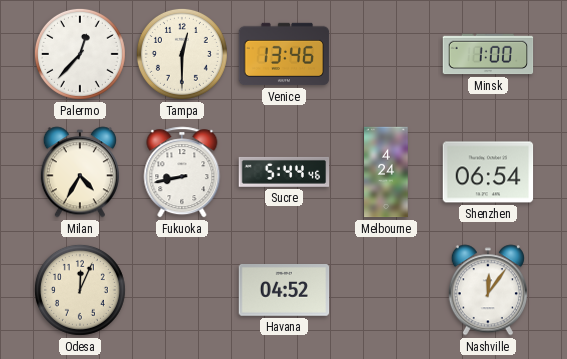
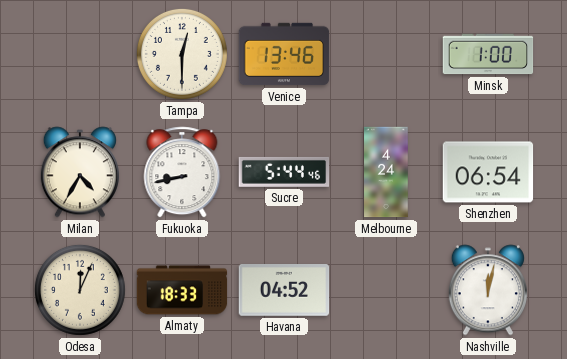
Palermo: 12:37 -> none (80, 54)
Almaty: none -> 18:33 (182, 290)
Nashville: 12:06 -> 12:02 (488, 290)
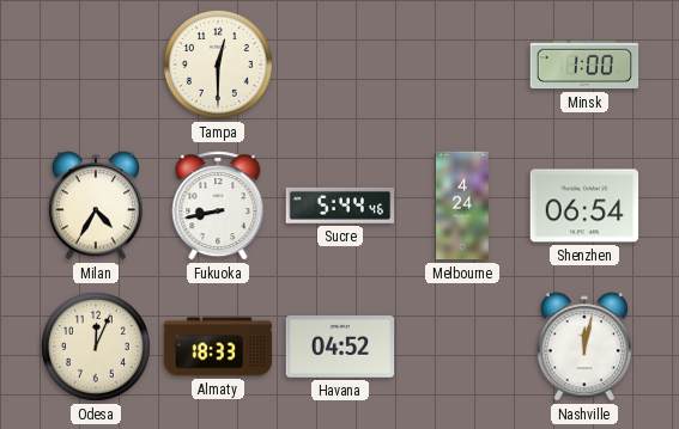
Venice: 13:46 -> none (284, 54)
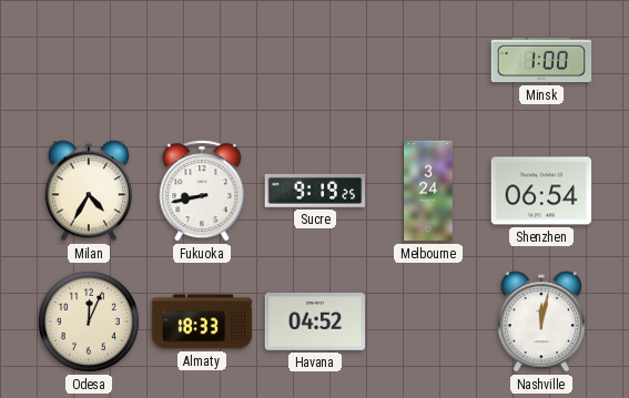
Tampa: 12:30 -> none (218, 65)
Sucre: 5:44 -> 9:19 (315, 191)
Melbourne: 4:24 -> 3:24 (428, 191)
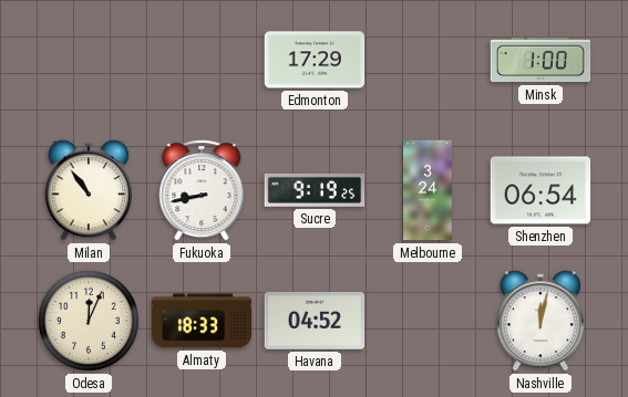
Edmonton: none -> 17:29 (315, 60)
Milan: 4:35 -> 10:54 (89, 190)
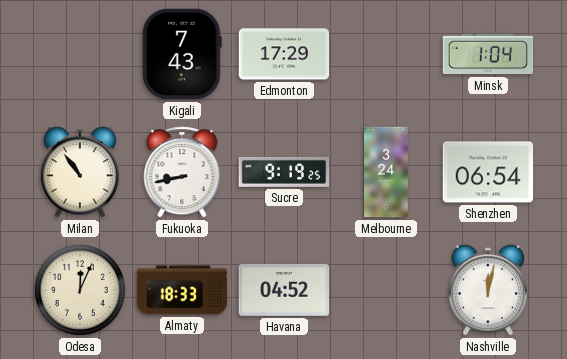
Kigali: none -> 7:43 (182, 54)
Minsk: 1:00 -> 1:04 (488, 54)
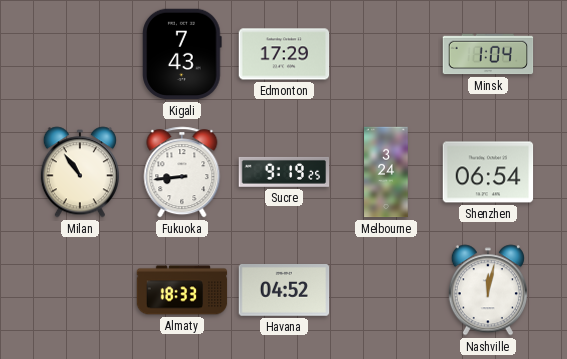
Fukuoka: 8:43 -> 8:44 (182, 172)
Odesa: 12:04 -> none (80, 290)
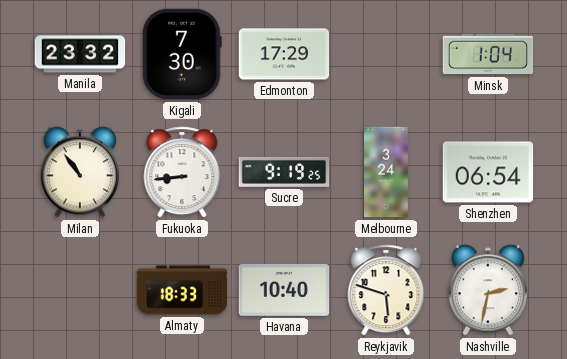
Manila: none -> 23:32 (80, 54)
Kigali: 7:43 -> 7:30 (182, 54)
Havana: 04:52 -> 10:40 (284, 290)
Reykjavik: none -> 5:48 (386, 290)
Nashville: 12:02 -> 2:32 (488, 290)
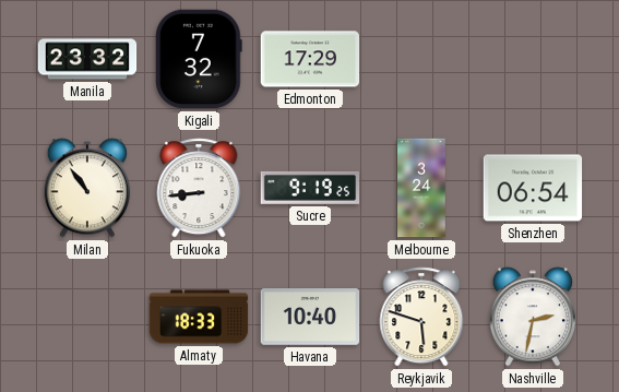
Kigali: 7:30 -> 7:32 (199, 59)
Minsk: 1:04 -> none (488, 54)
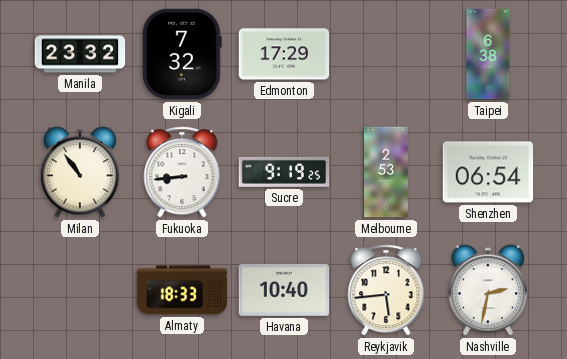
Taipei: none -> 6:38 (488, 54)
Melbourne: 3:24 -> 2:53 (386, 172)
Reykjavik: 5:48 -> 5:44 (386, 290)
